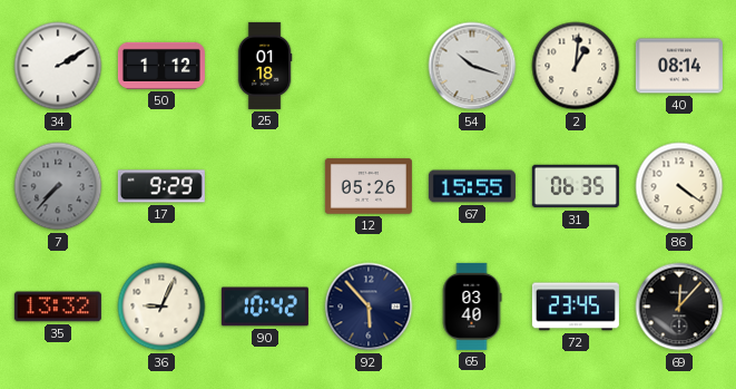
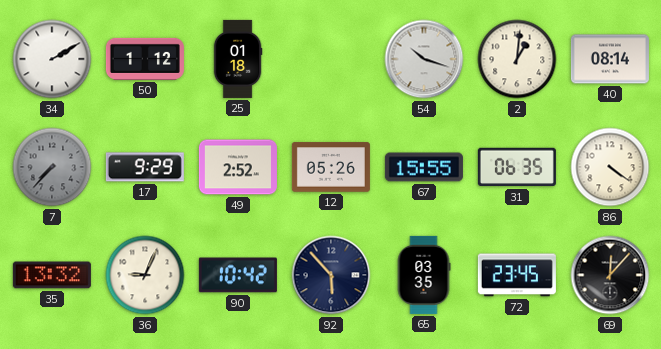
49: none -> 2:52 (238, 167)
65: 03:40 -> 03:35 (424, 275)
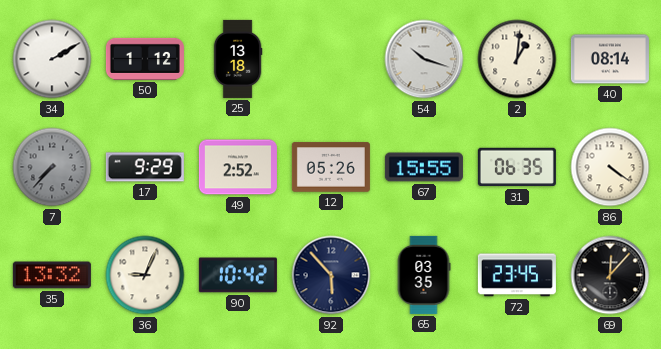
25: 01:18 -> 13:18 (238, 59)
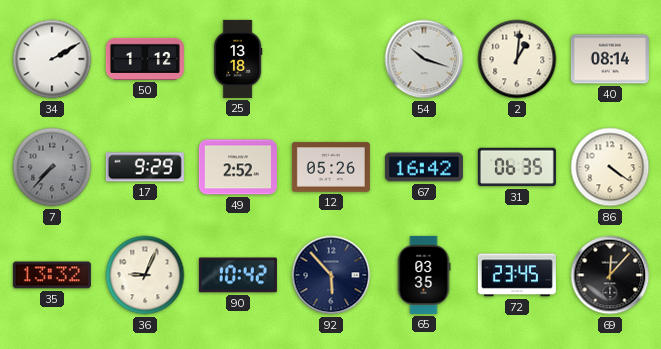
67: 15:55 -> 16:42 (424, 167)
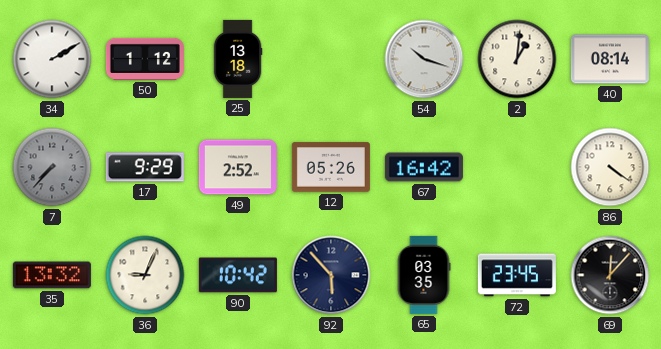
31: 06:35 -> none (517, 167)
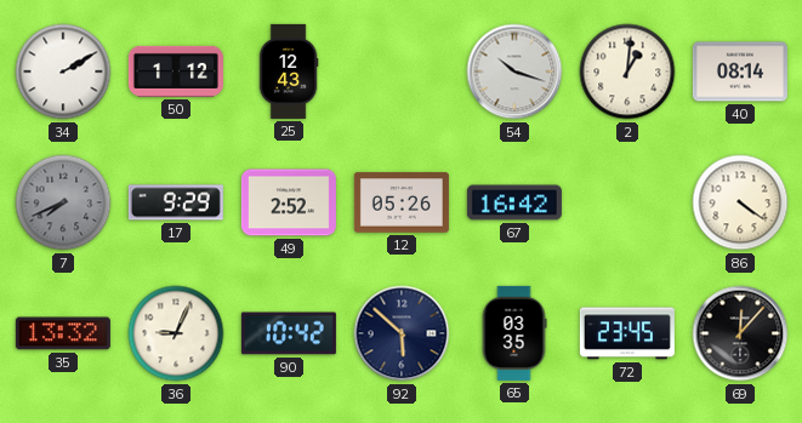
25: 13:18 -> 12:43 (289, 72)
7: 7:37 -> 7:41 (63, 202)
92: 5:53 -> 5:52 (402, 333)
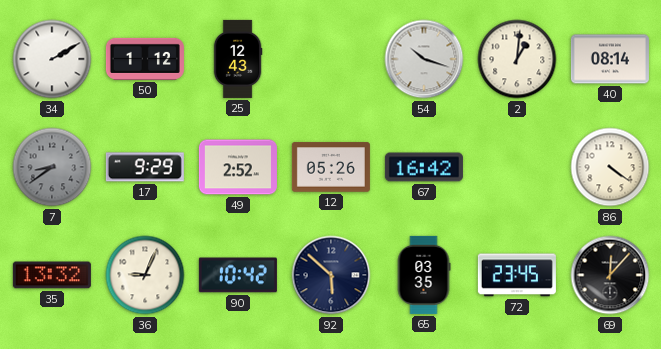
7: 7:41 -> 8:39 (52, 167)
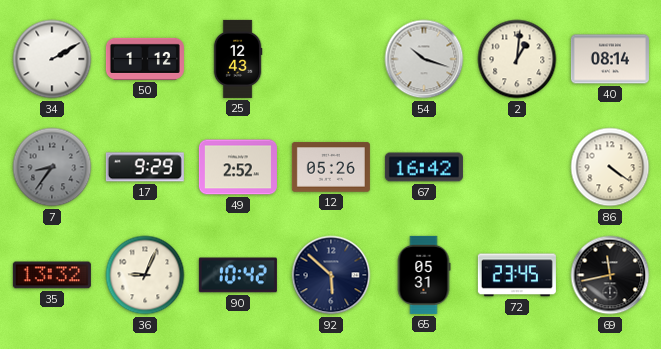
7: 8:39 -> 8:36 (52, 167)
65: 03:35 -> 05:31 (424, 275)
69: 12:07 -> 11:43 (610, 275)
